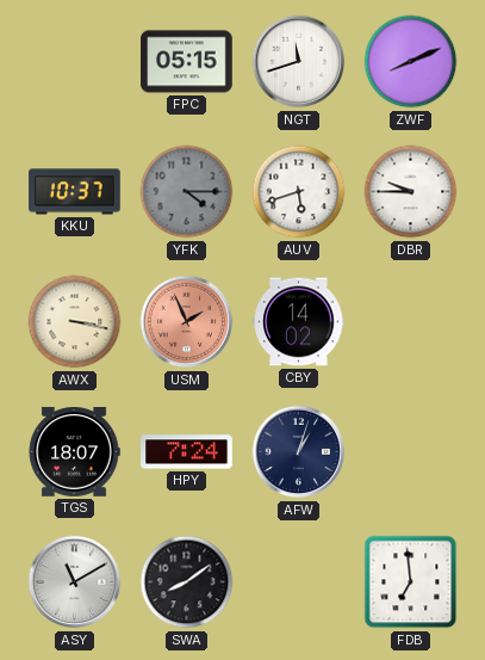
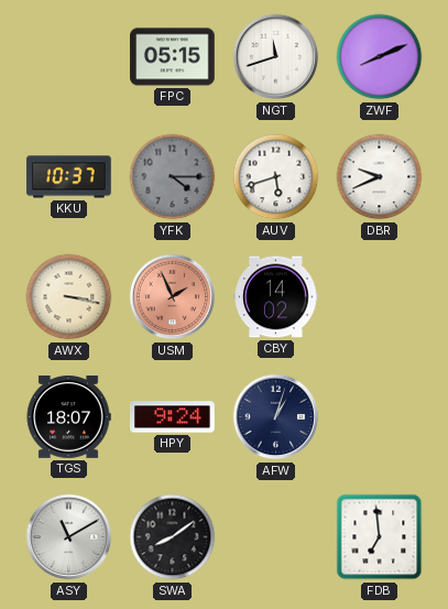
DBR: 9:45 -> 9:41 (380, 177)
HPY: 7:24 -> 9:24 (173, 417)
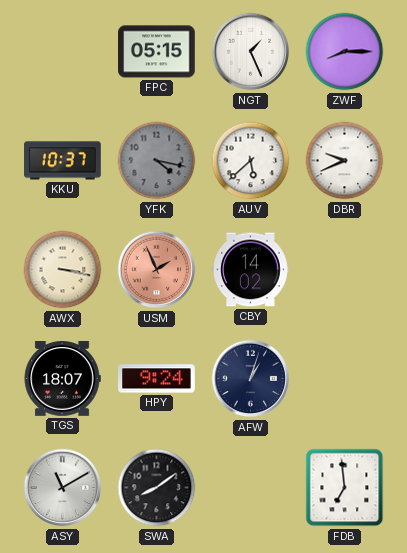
NGT: 11:42 -> 1:26 (251, 52)
ZWF: 8:11 -> 8:15 (345, 52)
YFK: 4:15 -> 4:17 (157, 161)
AUV: 5:42 -> 5:38 (251, 161)
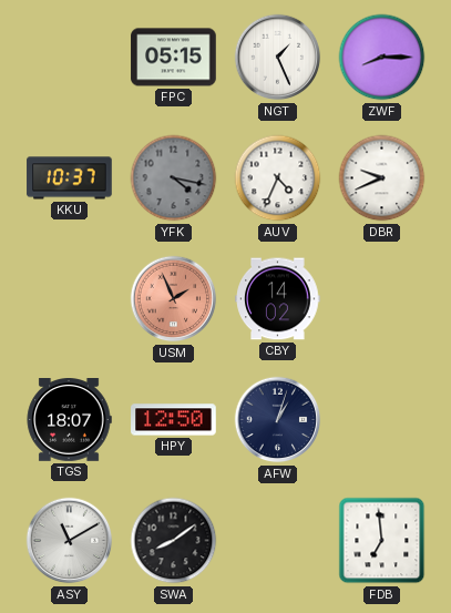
AUV: 5:38 -> 4:34 (278, 178)
AWX: 3:17 -> none (63, 270)
HPY: 9:24 -> 12:50 (174, 420)
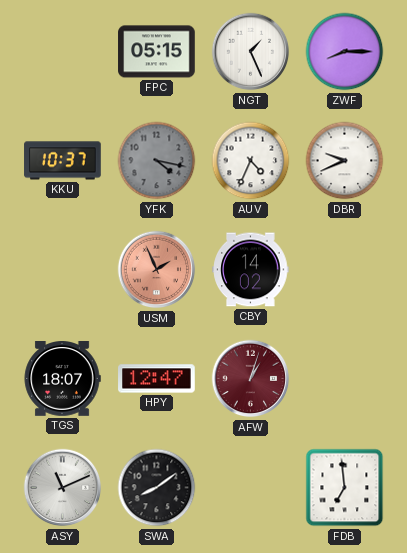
HPY: 12:50 -> 12:47 (157, 379)
AFW dial: navy -> burgundy (251, 379)
ASY: 11:10 -> 11:11 (63, 488)
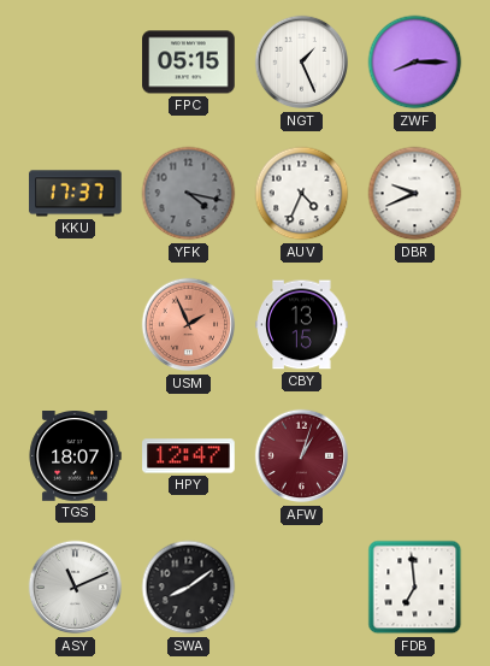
KKU: 10:37 -> 17:37 (76, 194)
CBY: 14:02 -> 13:15 (302, 325)
